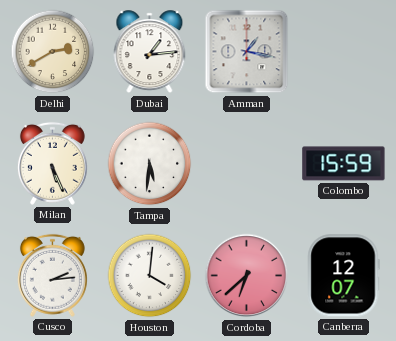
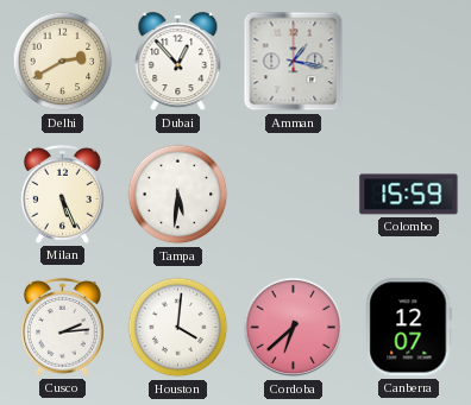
Dubai: 1:14 -> 12:53 (178, 62)
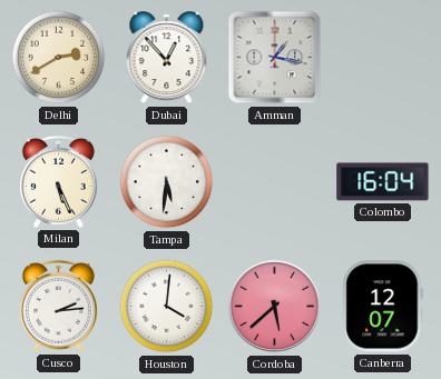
Colombo: 15:59 -> 16:04 (383, 182)
Cordoba: 6:38 -> 5:38 (275, 307)
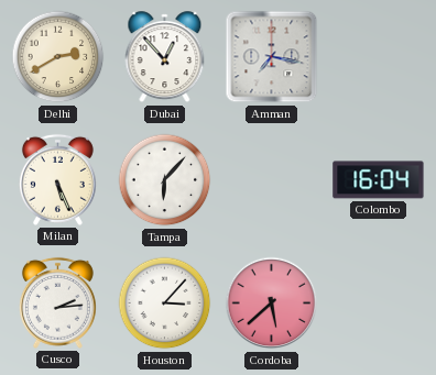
Amman: 1:17 -> 7:17 (272, 57)
Tampa: 5:31 -> 6:07 (165, 180)
Houston: 4:01 -> 3:07 (165, 304)
Canberra: 12:07 -> none (382, 307)
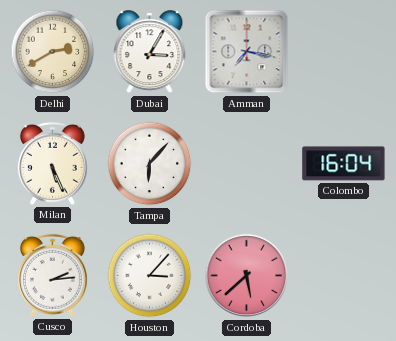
Dubai: 12:53 -> 3:05 (150, 52)
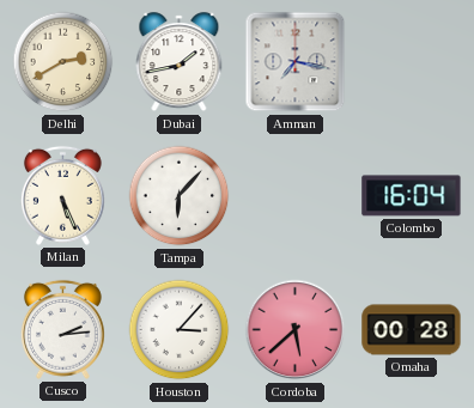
Dubai: 3:05 -> 1:43 (180, 62)
Omaha: none -> 00:28 (412, 330)
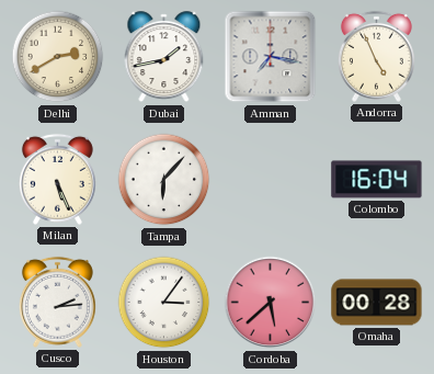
Andorra: none -> 4:56 (376, 56)
Houston: 3:07 -> 3:06 (164, 303)
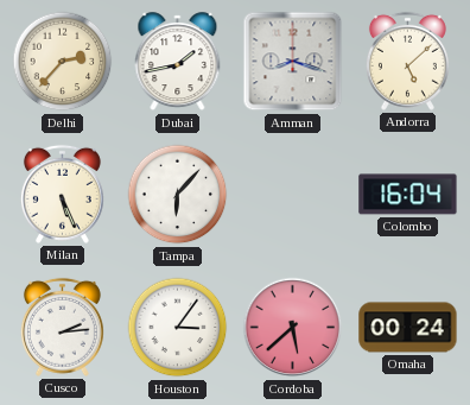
Delhi: 2:40 -> 2:37 (63, 62)
Amman: 7:17 -> 8:18 (293, 62)
Andorra: 4:56 -> 5:08 (407, 61)
Omaha: 00:28 -> 00:24 (408, 328)
